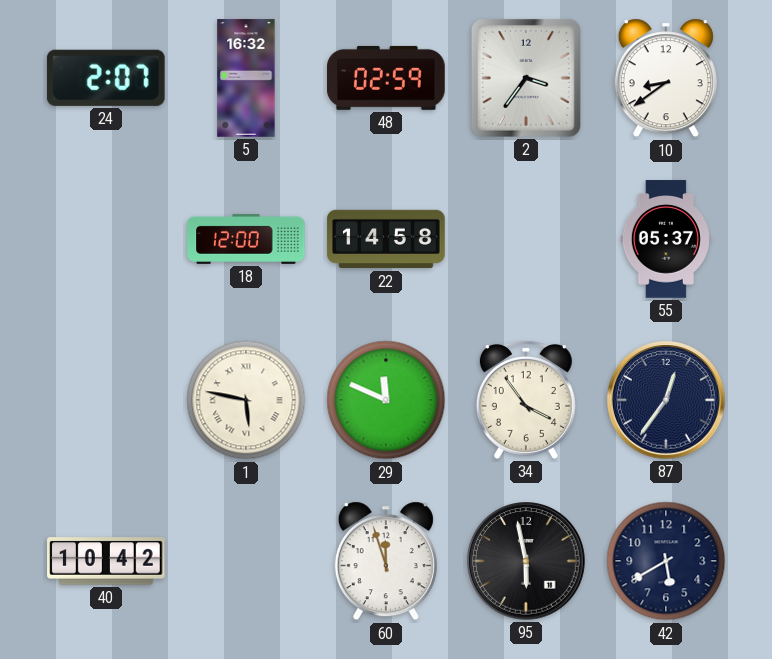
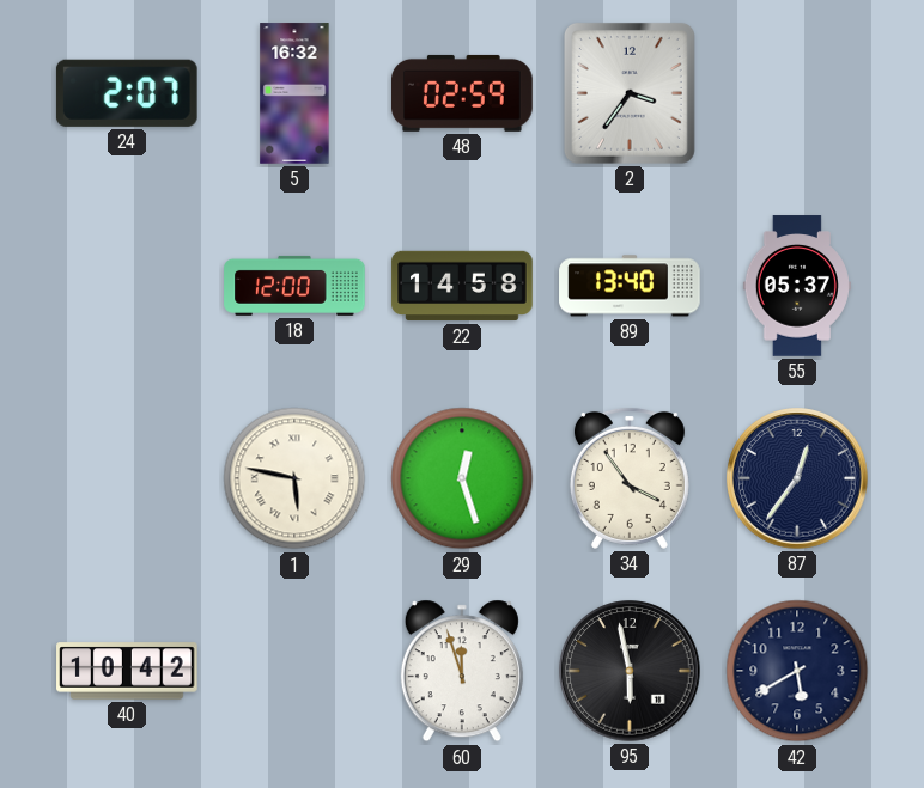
10: 8:39 -> none (666, 78)
89: none -> 13:40 (630, 286)
29: 11:49 -> 12:27 (462, 478)
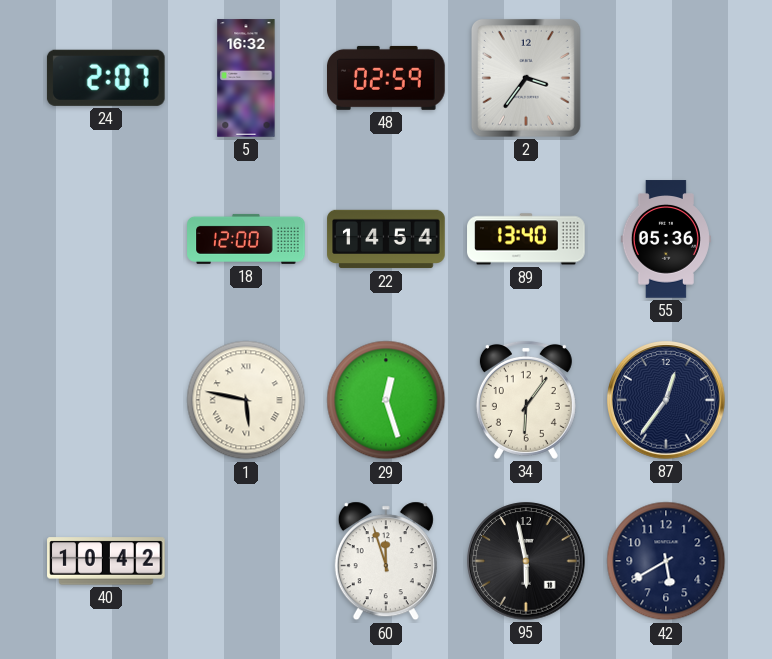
22: 14:58 -> 14:54 (386, 239)
55: 05:37 -> 05:36 (666, 239)
34: 3:54 -> 6:06 (526, 400)
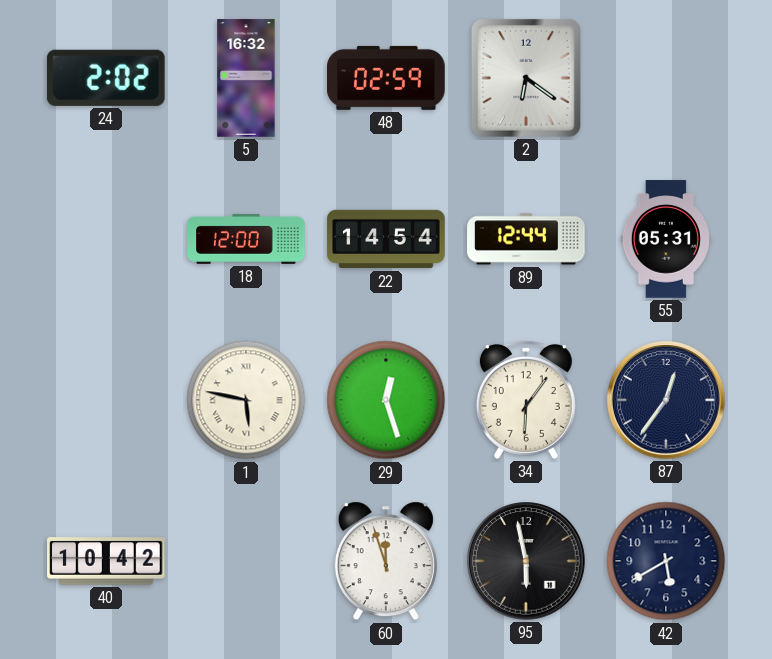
24: 2:07 -> 2:02 (106, 78)
2: 3:36 -> 6:21 (526, 78)
89: 13:40 -> 12:44 (526, 239)
55: 05:36 -> 05:31 (666, 239)
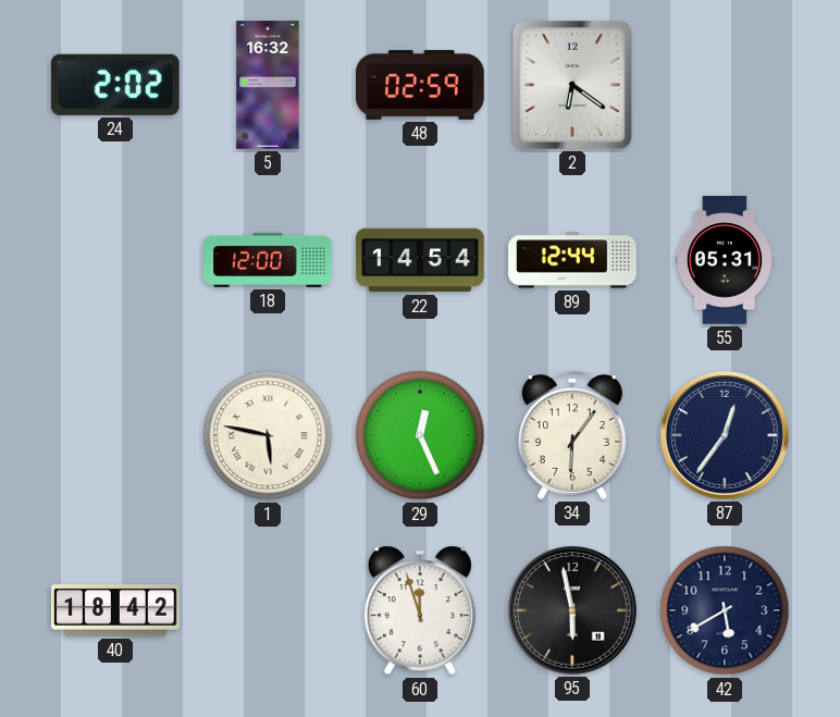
29: 12:27 -> 12:26 (420, 435)
40: 10:42 -> 18:42 (115, 610)
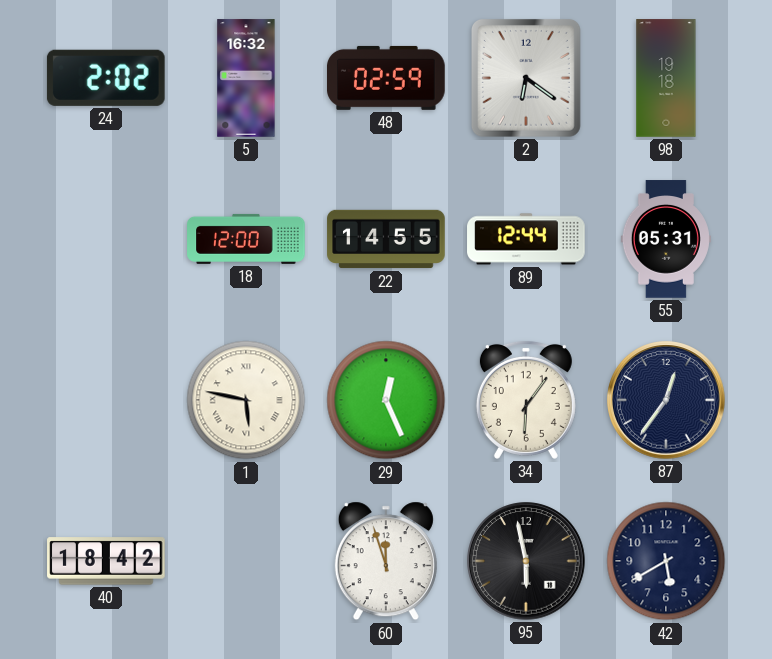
98: none -> 19:18 (666, 78)
22: 14:54 -> 14:55 (386, 239)
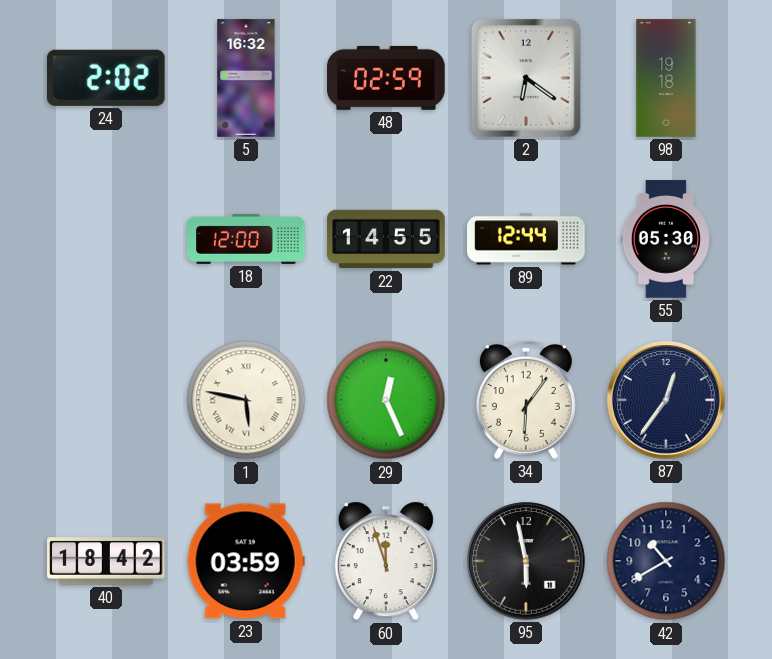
55: 05:31 -> 05:30 (666, 239)
23: none -> 03:59 (246, 561)
42: 5:40 -> 10:40 (666, 561)
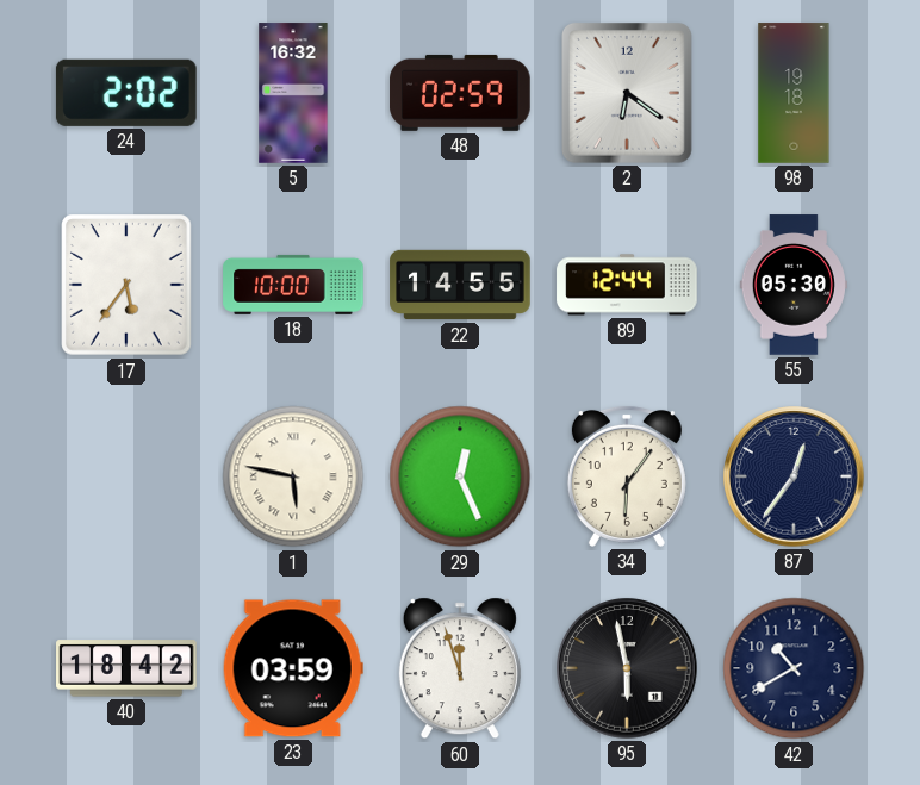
17: none -> 5:36 (126, 285)
18: 12:00 -> 10:00 (293, 285)
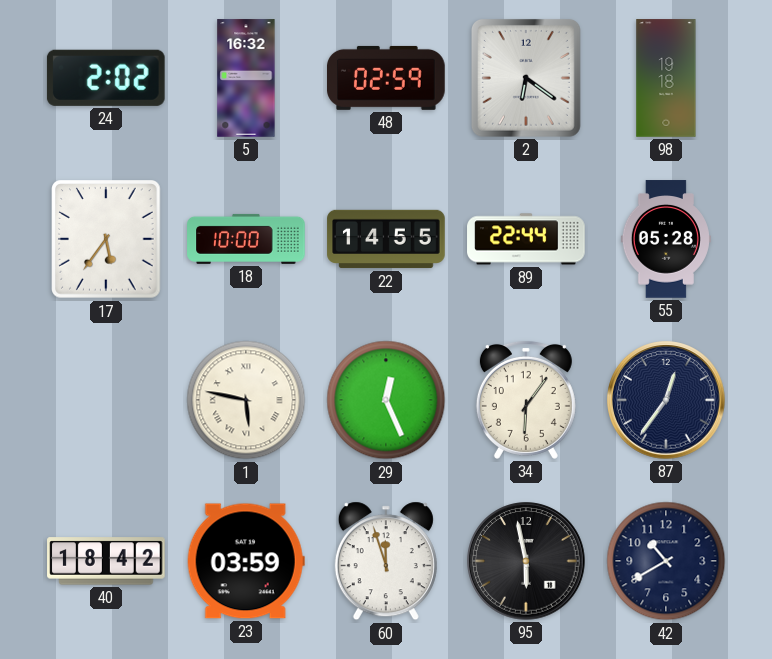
89: 12:44 -> 22:44 (526, 239)
55: 05:30 -> 05:28 (666, 239)
